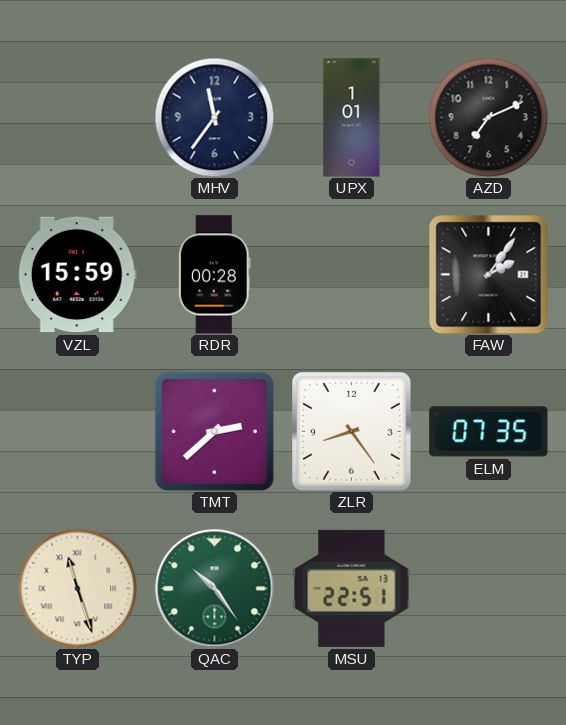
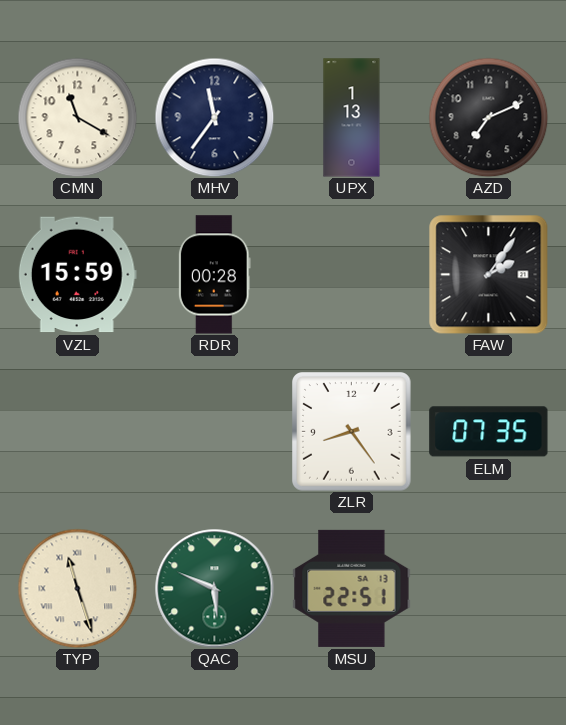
CMN: none -> 11:20 (77, 117)
UPX: 1:01 -> 1:13 (352, 118)
TMT: 2:38 -> none (214, 431)
QAC: 10:24 -> 5:49 (215, 589)
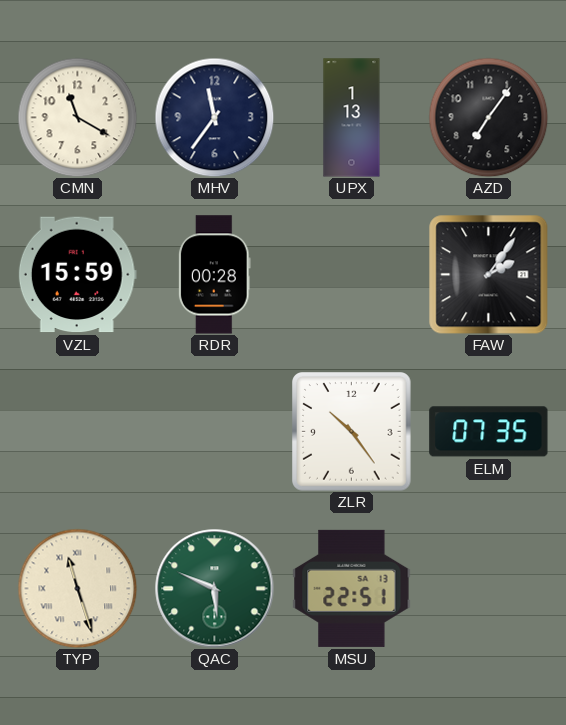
AZD: 7:11 -> 7:06 (488, 117)
ZLR: 8:24 -> 10:24 (352, 432)
